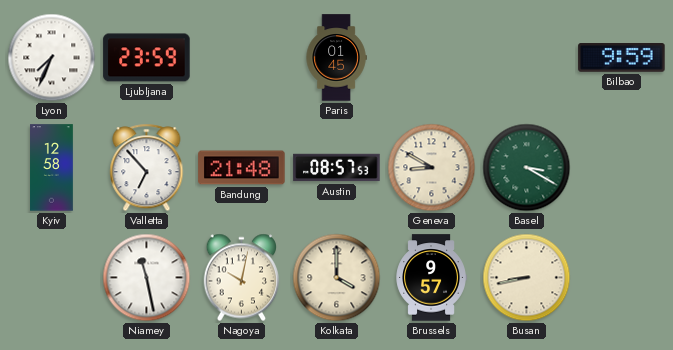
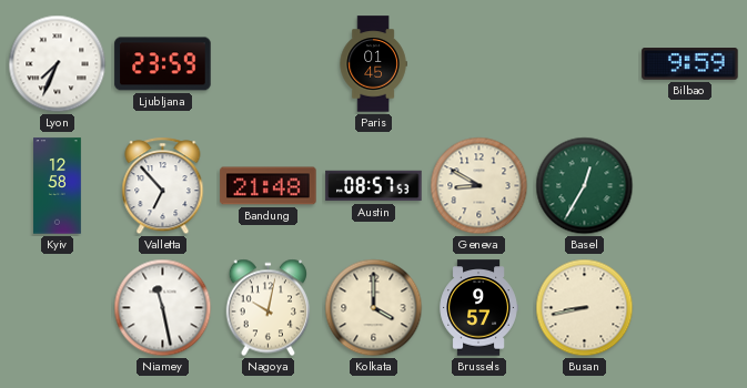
Basel: 3:20 -> 12:35 (585, 186)
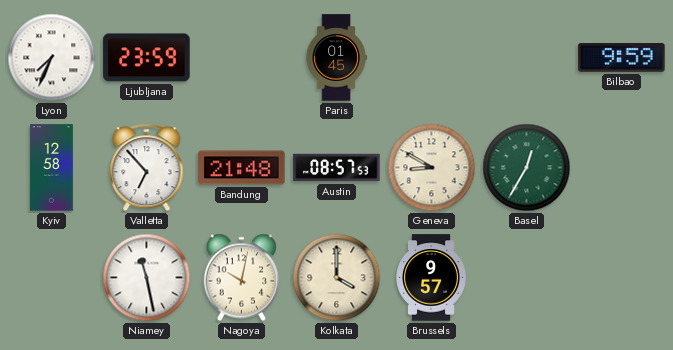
Busan: 8:43 -> none (585, 308)
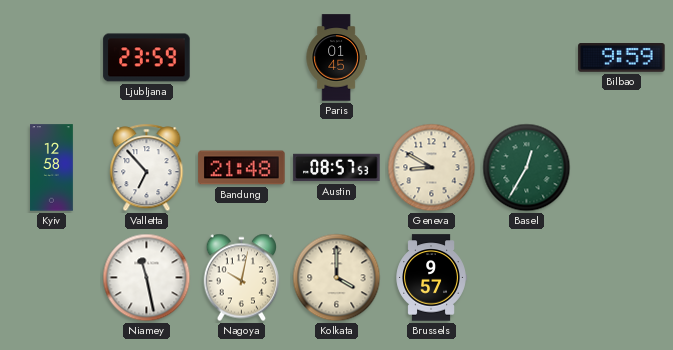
Lyon: 7:34 -> none (52, 58)
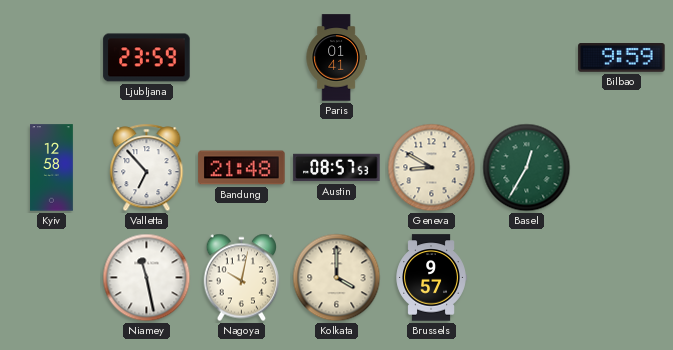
Paris: 01:45 -> 01:41 (336, 58)
